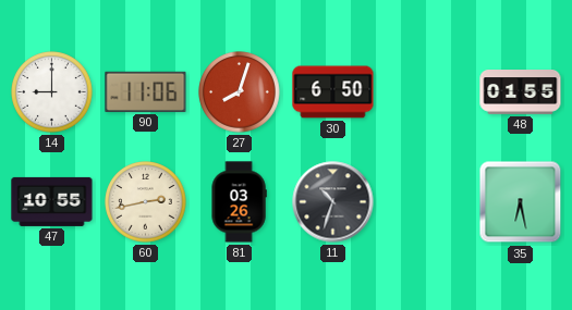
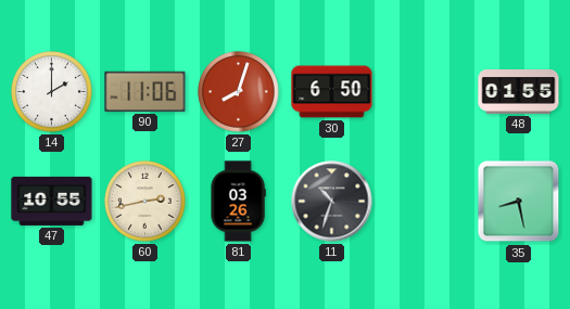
14: 9:00 -> 2:00 (52, 92)
35: 6:28 -> 8:28 (519, 202)
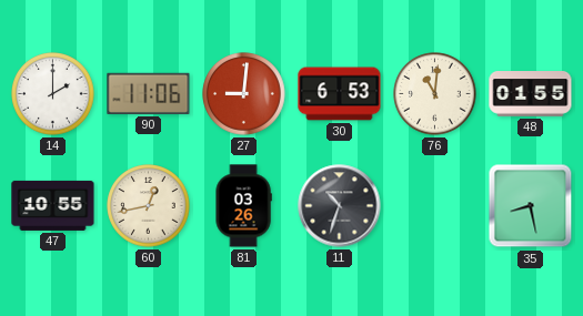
27: 8:03 -> 9:01 (244, 94)
30: 6:50 -> 6:53 (340, 94)
76: none -> 11:01 (435, 94)
60: 2:43 -> 12:43 (149, 206)
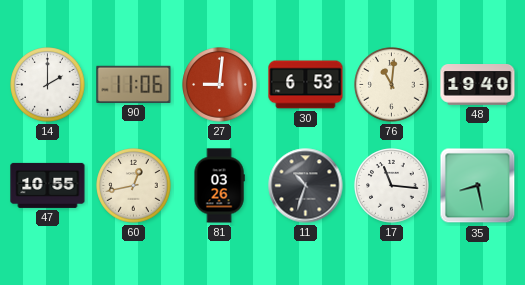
48: 01:55 -> 19:40 (478, 85)
17: none -> 11:16 (392, 186)
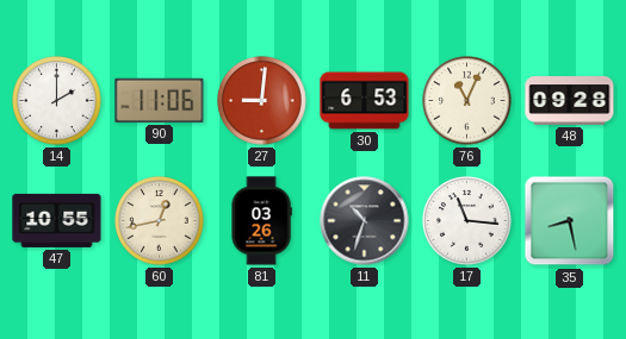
76: 11:01 -> 11:04 (467, 101)
48: 19:40 -> 09:28 (570, 101)
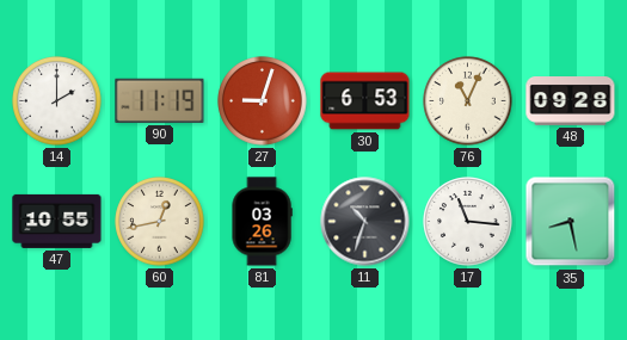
90: 11:06 -> 11:19 (160, 100)
27: 9:01 -> 9:03 (263, 101)
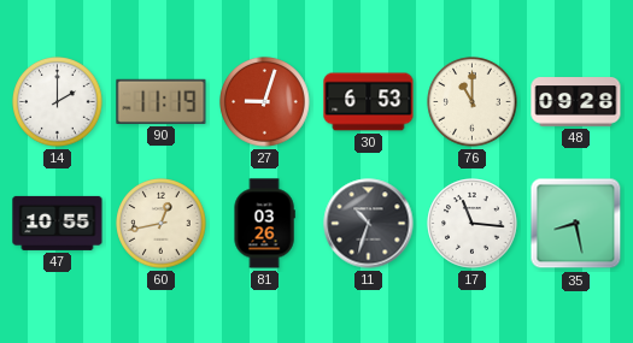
76: 11:04 -> 11:00 (473, 102)
